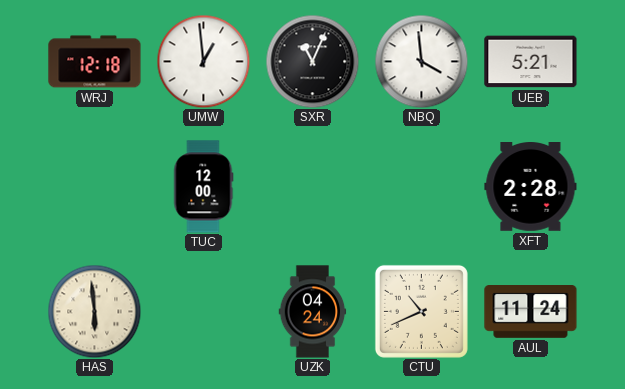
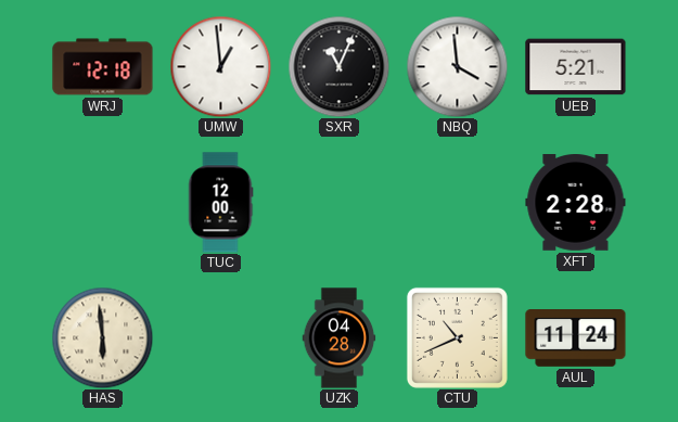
UZK: 04:24 -> 04:28 (340, 338)
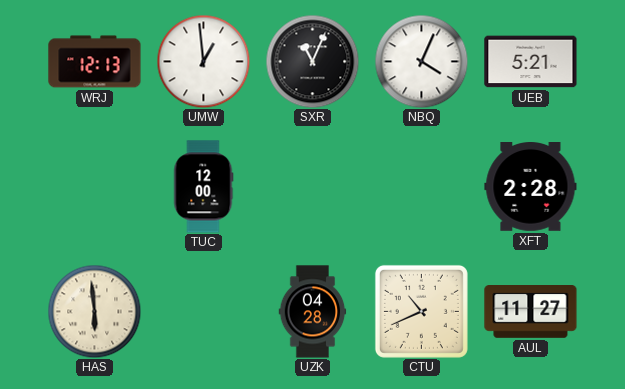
WRJ: 12:18 -> 12:13 (95, 62)
NBQ: 3:59 -> 4:04 (421, 61)
AUL: 11:24 -> 11:27 (531, 312)
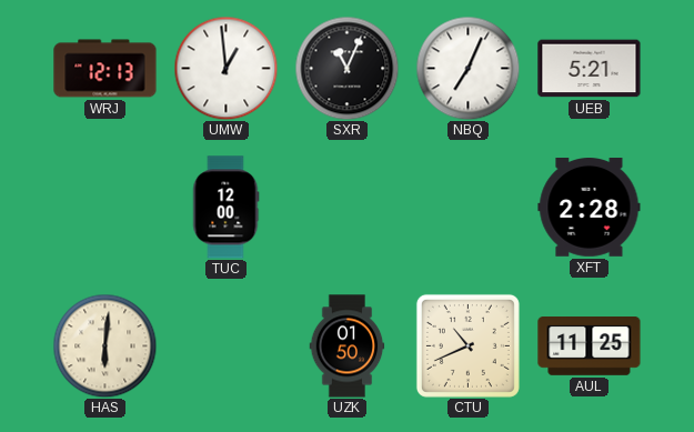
NBQ: 4:04 -> 7:04 (467, 68)
HAS: 5:59 -> 6:01 (104, 345)
UZK: 04:28 -> 01:50 (348, 346)
AUL: 11:27 -> 11:25 (590, 346)
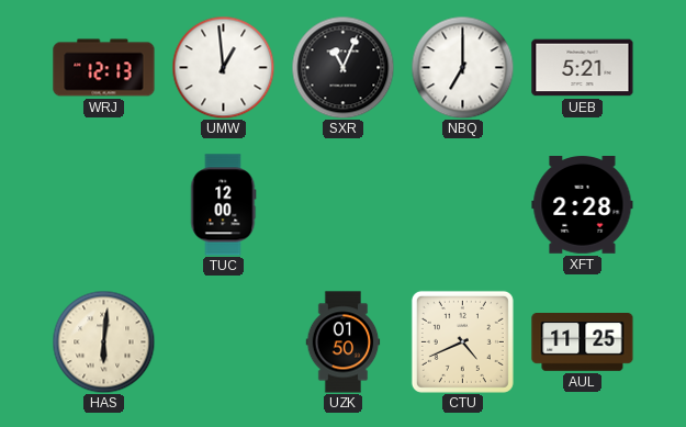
NBQ: 7:04 -> 7:00 (462, 67)
CTU: 10:41 -> 4:41 (462, 341)
